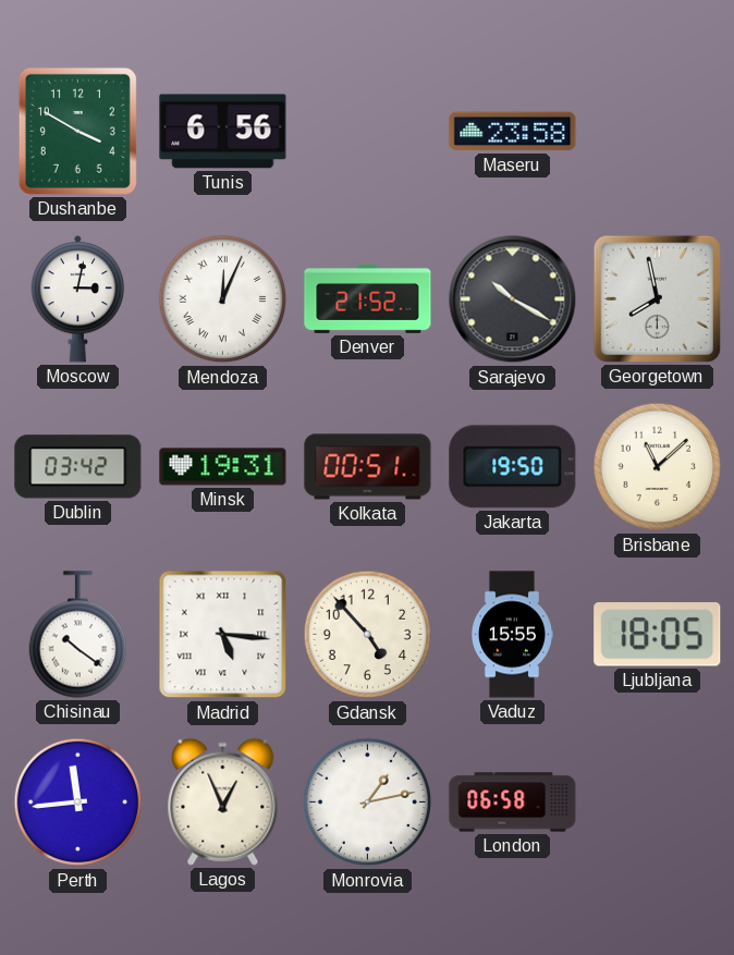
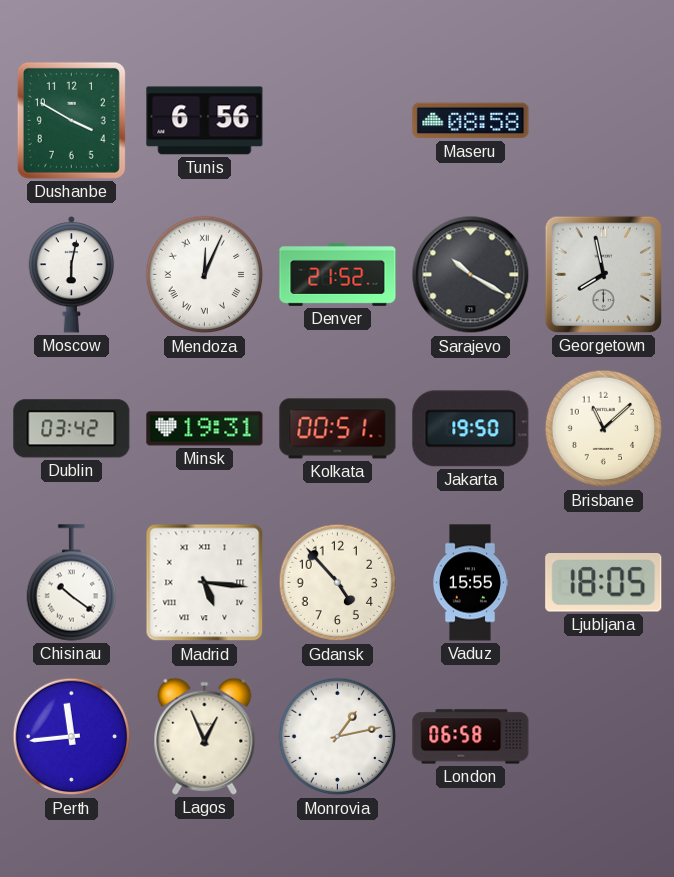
Maseru: 23:58 -> 08:58 (471, 121)
Moscow: 3:02 -> 6:02 (72, 274)
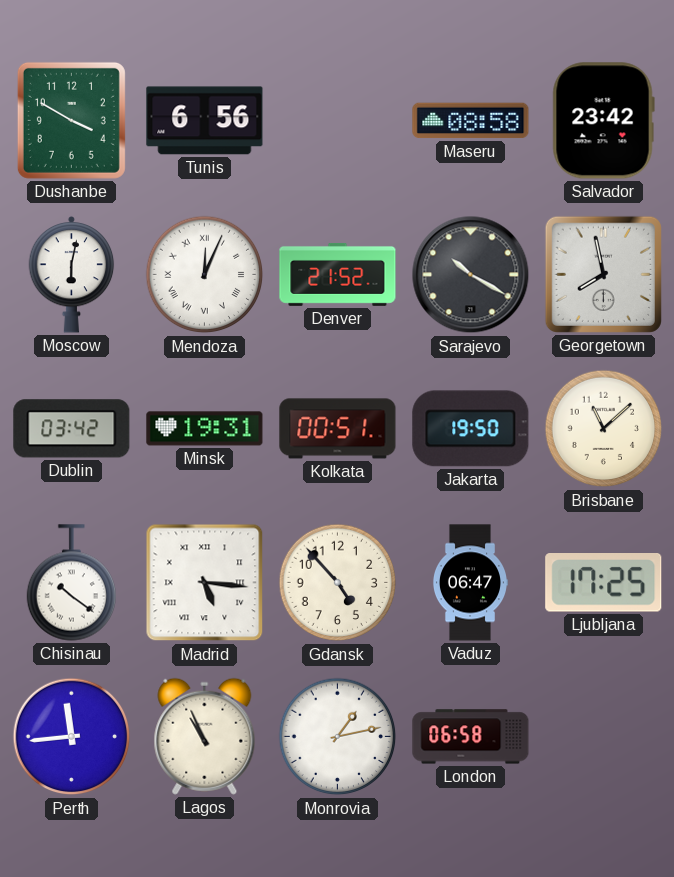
Salvador: none -> 23:42 (603, 121)
Vaduz: 15:55 -> 06:47 (469, 583)
Ljubljana: 18:05 -> 17:25 (604, 583)
Lagos: 12:56 -> 10:56 (205, 736)
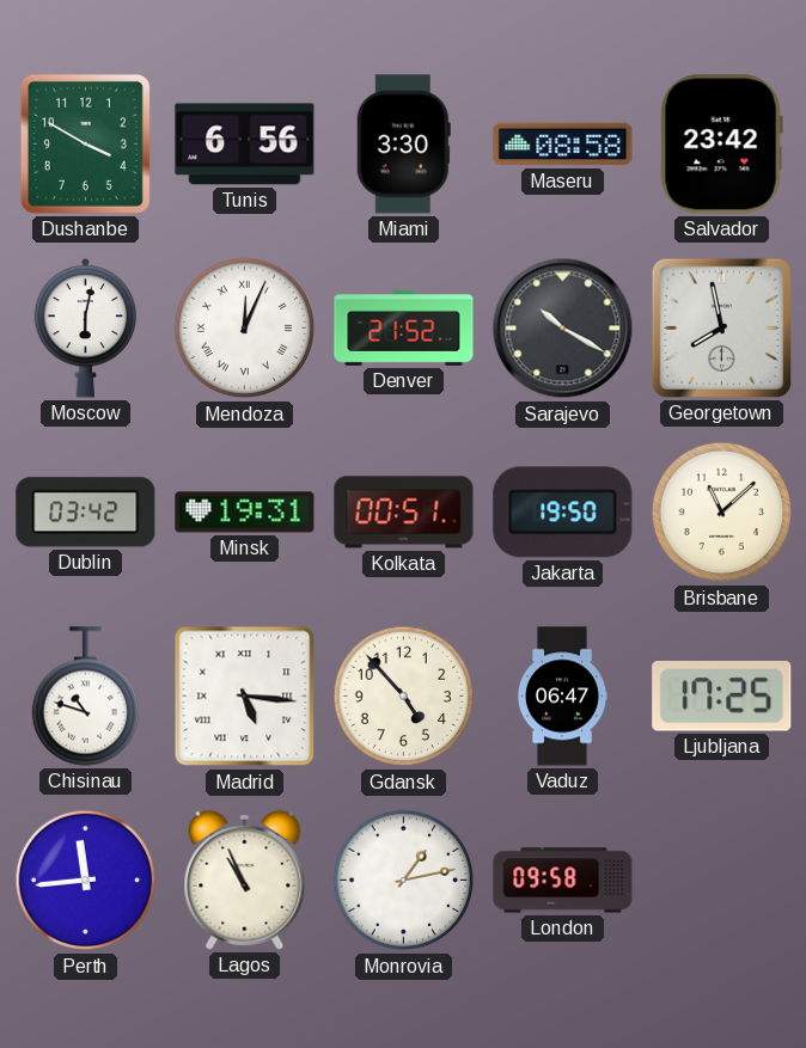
Miami: none -> 3:30 (403, 145)
Chisinau: 10:21 -> 10:48 (85, 697)
London: 06:58 -> 09:58 (563, 881)
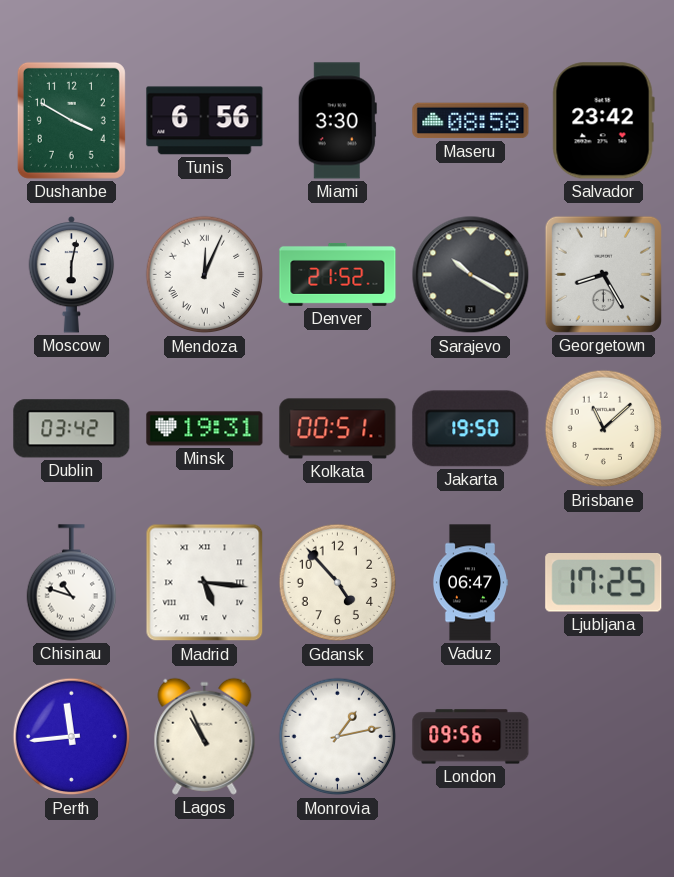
Georgetown: 7:58 -> 8:25 (603, 274)
London: 09:58 -> 09:56 (471, 737)
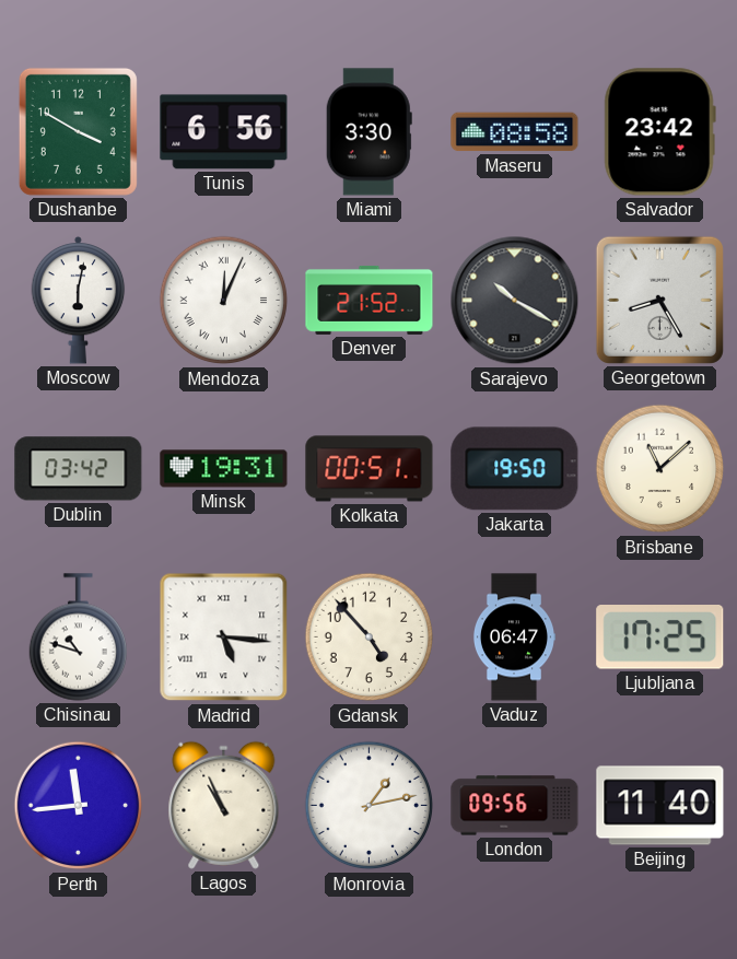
Beijing: none -> 11:40 (660, 806)
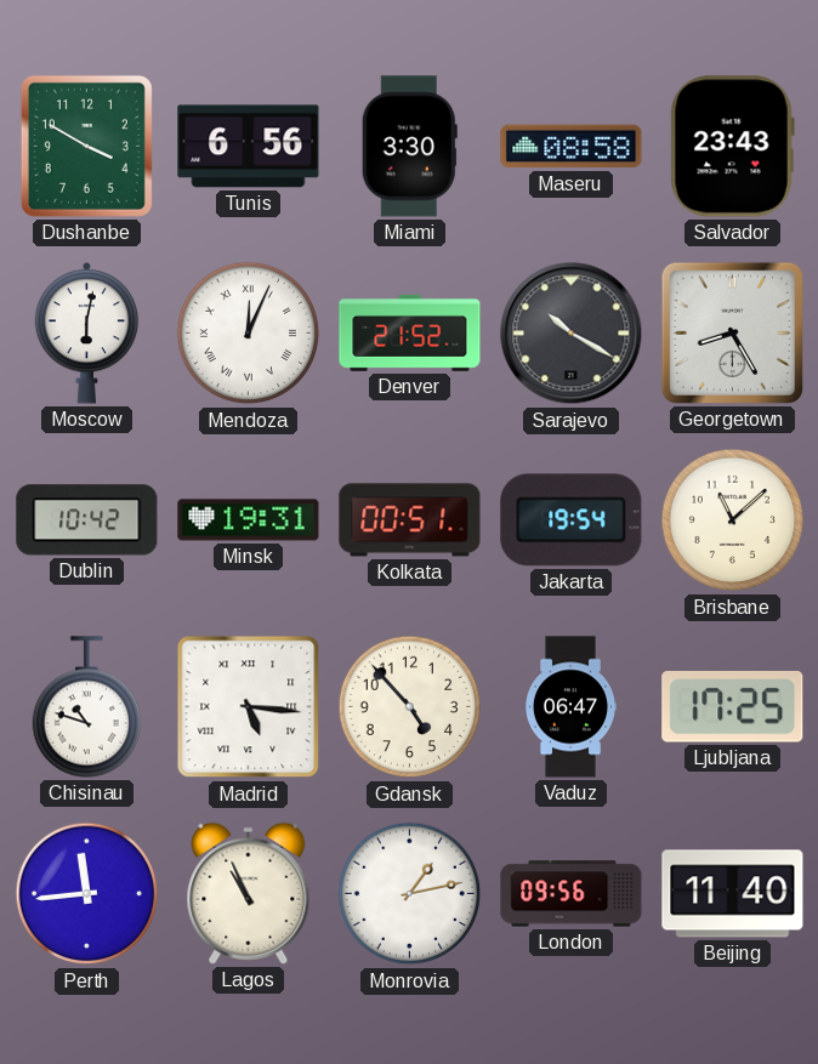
Salvador: 23:42 -> 23:43 (732, 147)
Dublin: 03:42 -> 10:42 (87, 520)
Jakarta: 19:50 -> 19:54 (572, 520)
